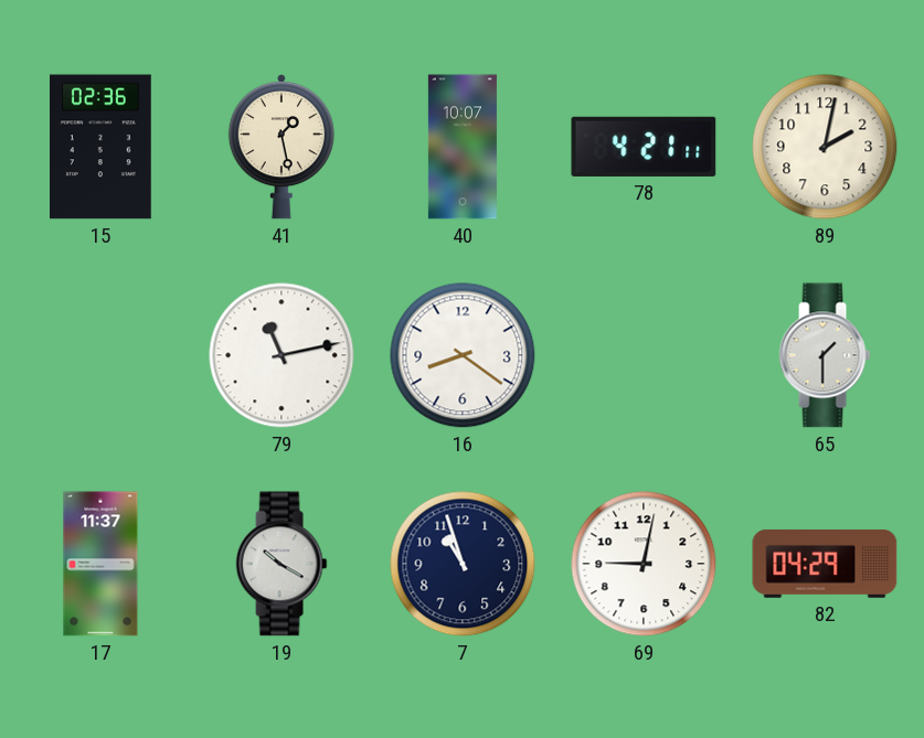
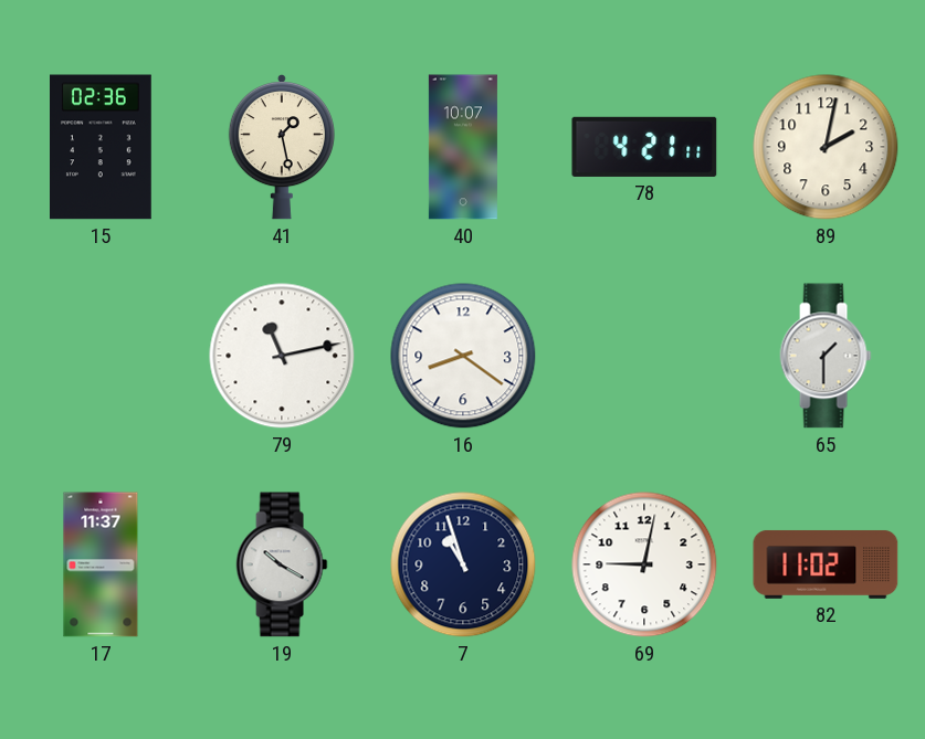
82: 04:29 -> 11:02 (826, 564)
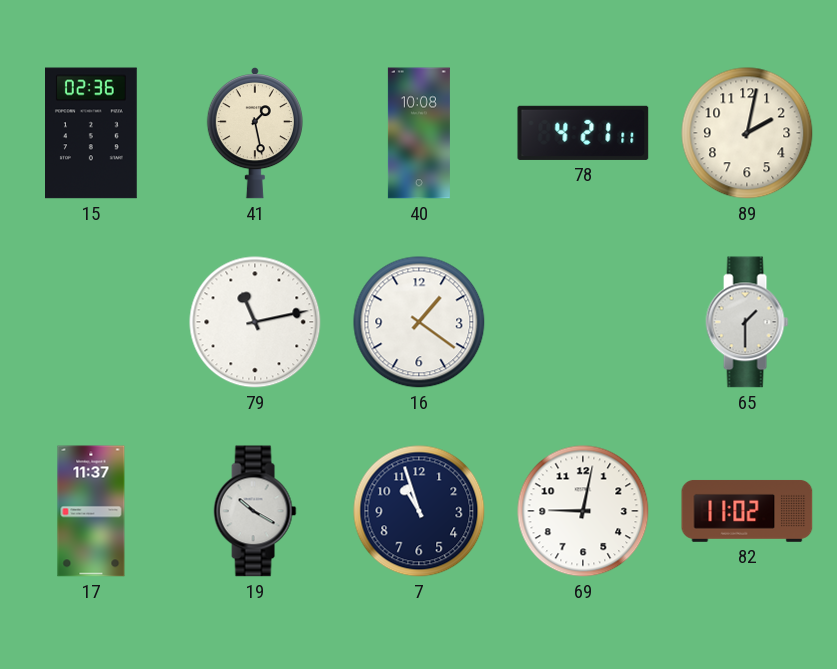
40: 10:07 -> 10:08 (419, 133)
16: 8:21 -> 1:21 (419, 322)
